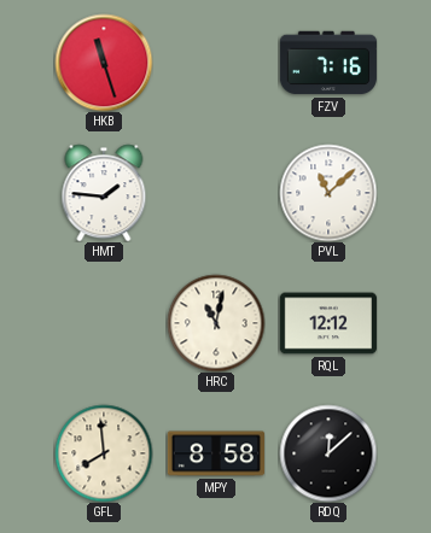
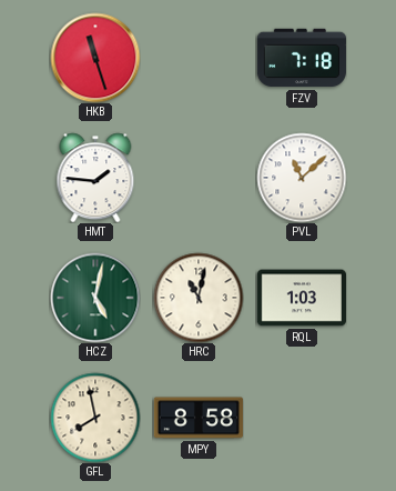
FZV: 7:16 -> 7:18 (302, 58)
HCZ: none -> 5:02 (95, 298)
RQL: 12:12 -> 1:03 (302, 298)
GFL: 7:59 -> 7:58 (95, 418)
RDQ: 12:08 -> none (328, 453)
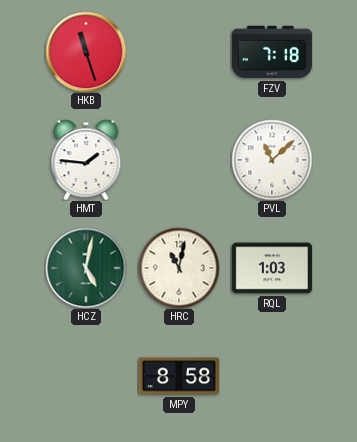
GFL: 7:58 -> none (95, 418)
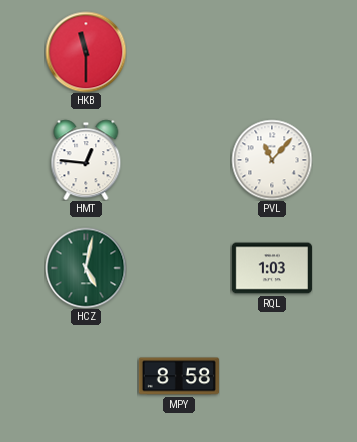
HKB: 11:27 -> 11:30 (86, 52)
FZV: 7:18 -> none (272, 52)
HMT: 1:46 -> 12:46 (86, 160)
PVL: 11:08 -> 11:07 (272, 160)
HRC: 11:02 -> none (179, 268)
